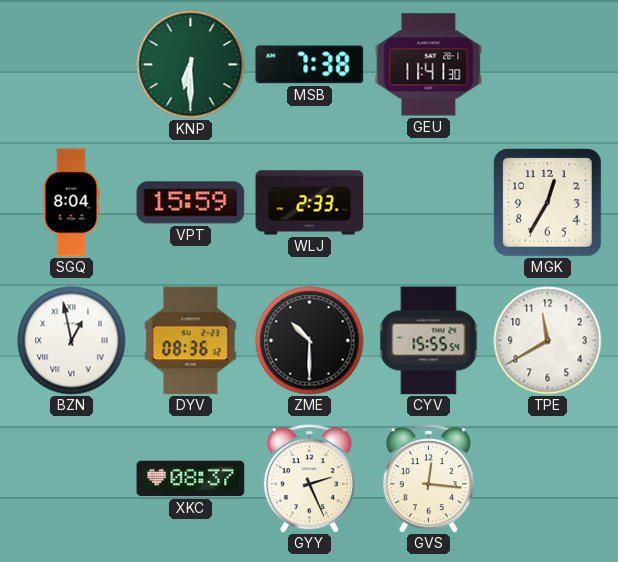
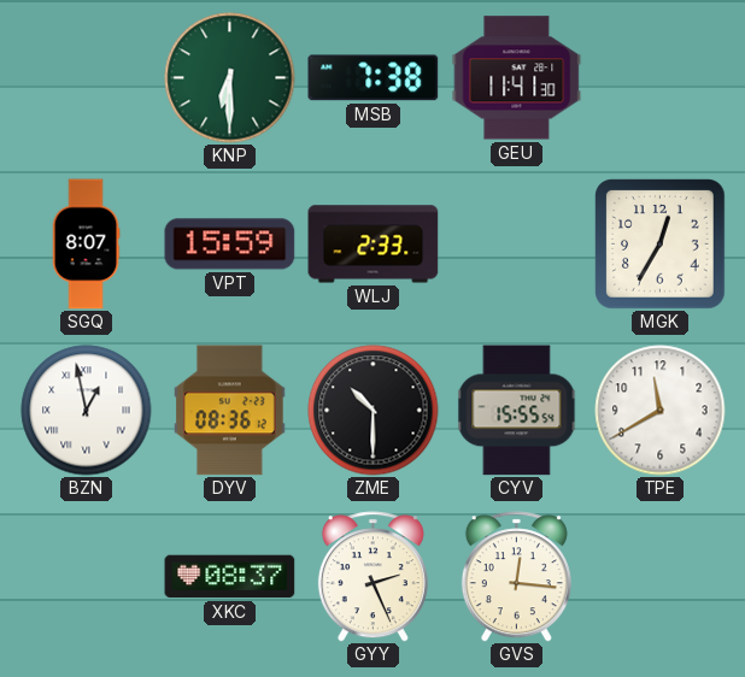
SGQ: 8:04 -> 8:07 (86, 245)
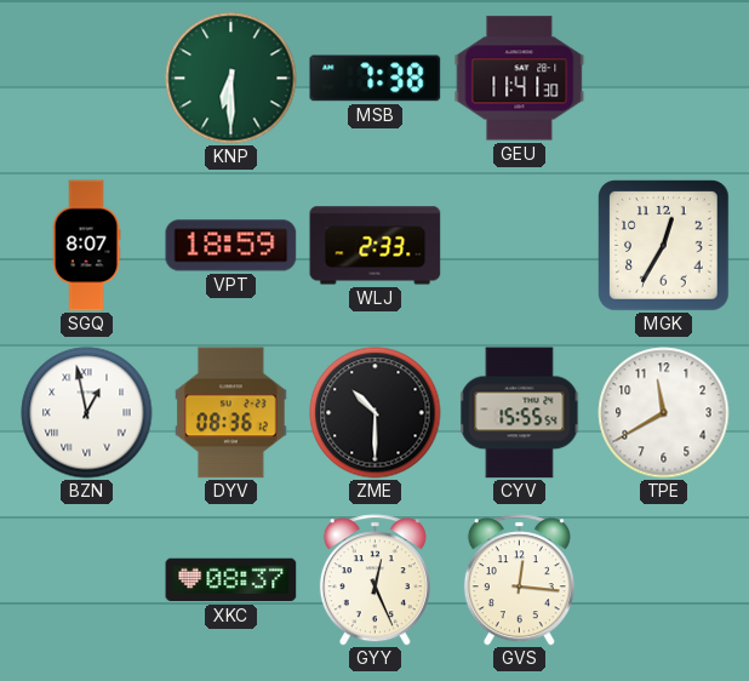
VPT: 15:59 -> 18:59 (231, 246)
GYY: 2:26 -> 12:26 (374, 580)
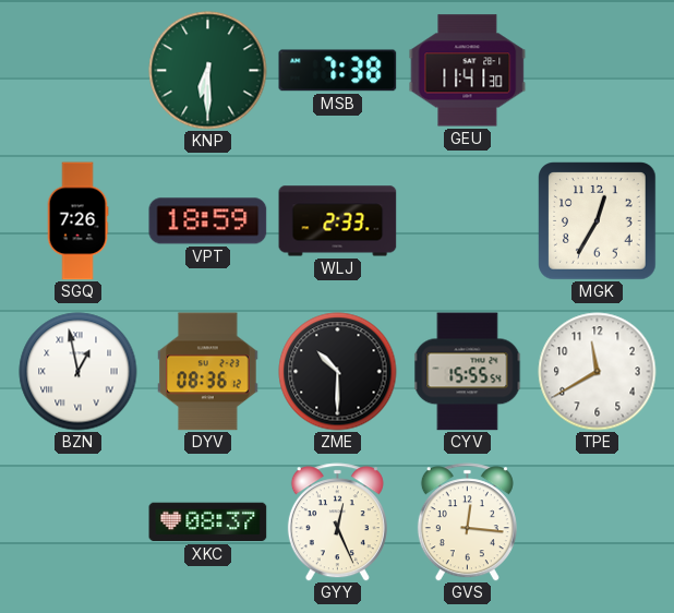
SGQ: 8:07 -> 7:26 (77, 221)
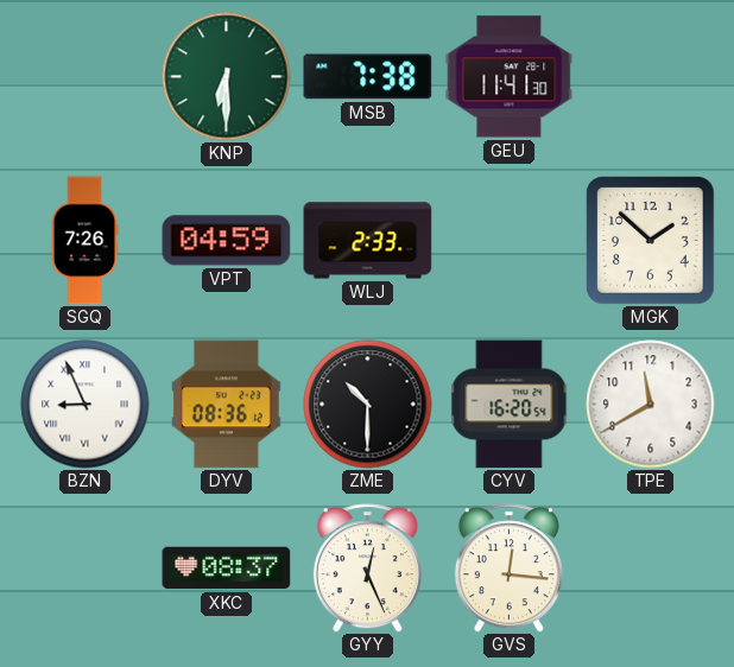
VPT: 18:59 -> 04:59 (227, 241)
MGK: 12:35 -> 1:52 (651, 241)
BZN: 12:58 -> 8:56 (86, 405)
CYV: 15:55 -> 16:20 (510, 405)
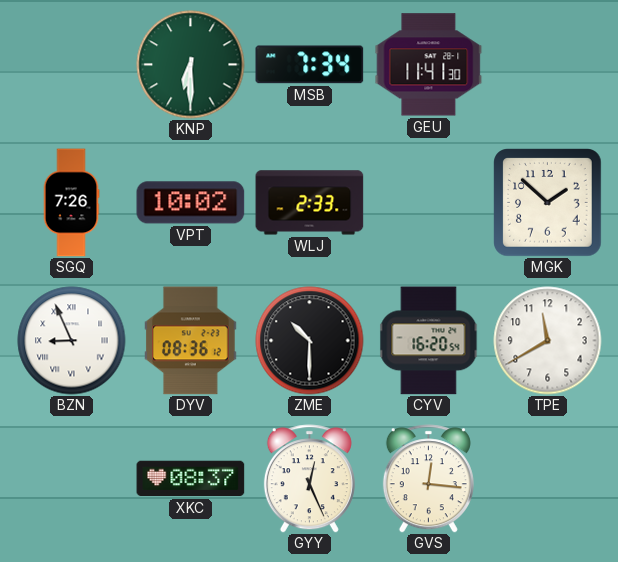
MSB: 7:38 -> 7:34 (310, 65)
VPT: 04:59 -> 10:02 (191, 203)
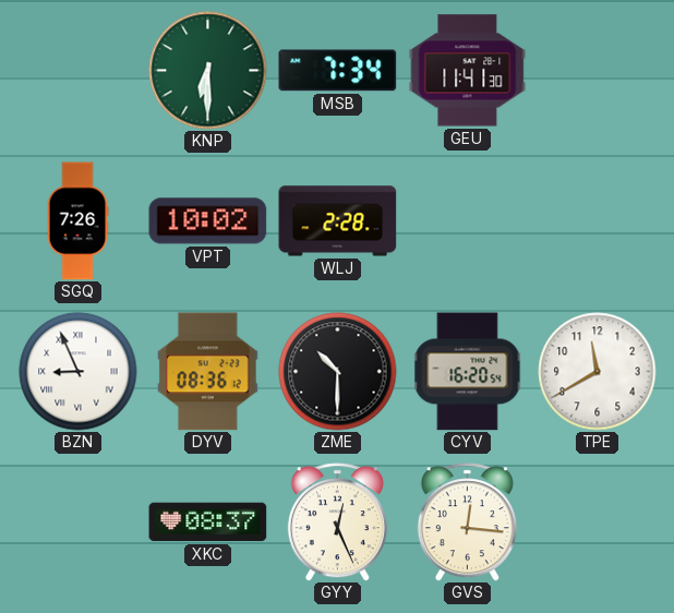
WLJ: 2:33 -> 2:28 (338, 221)
MGK: 1:52 -> none (548, 203)
